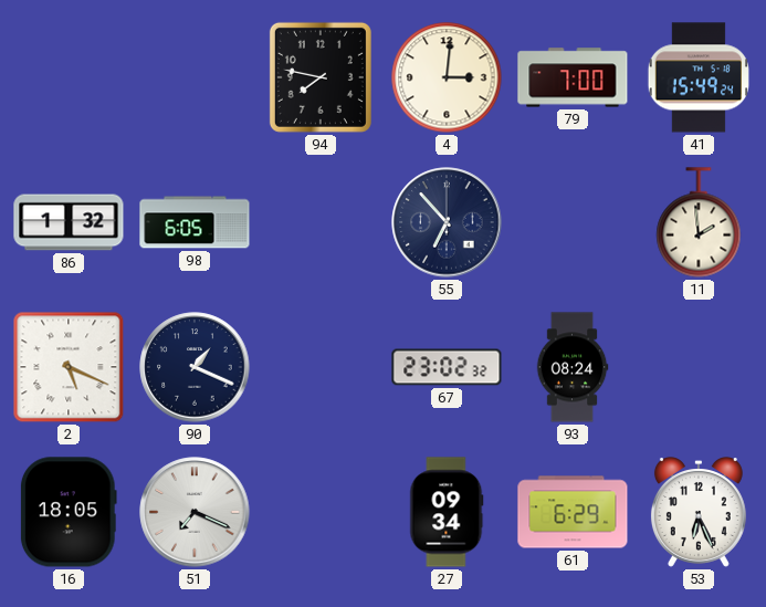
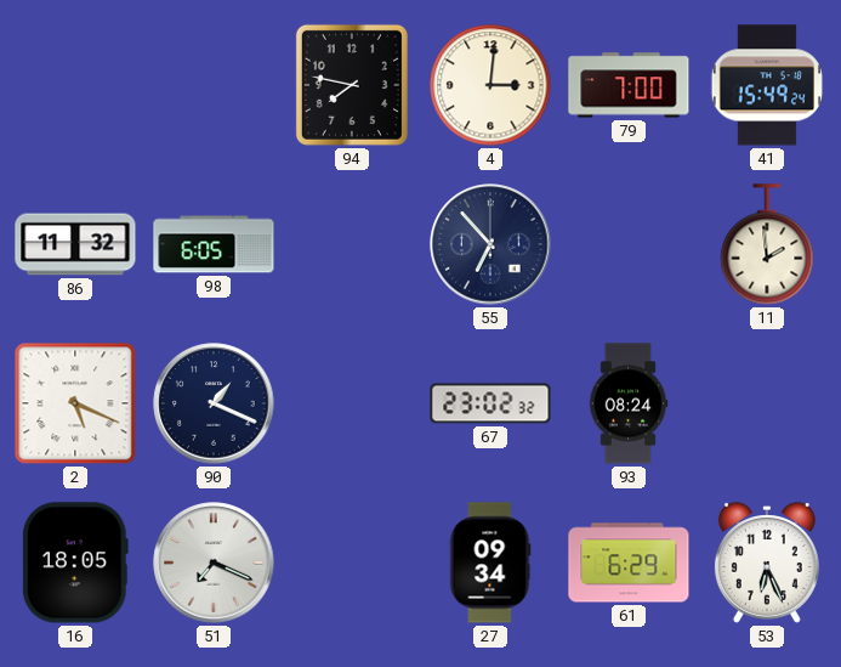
86: 1:32 -> 11:32 (75, 244)
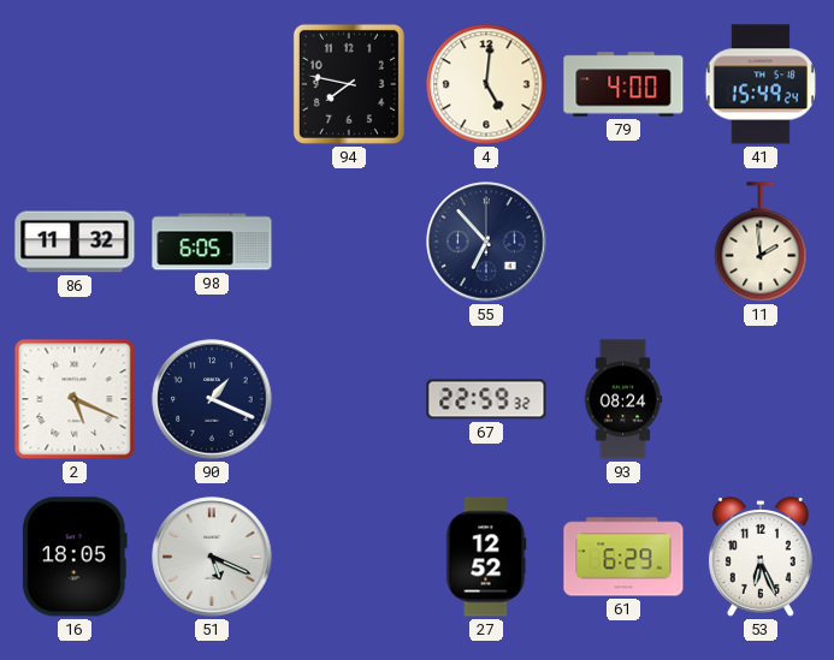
4: 3:01 -> 5:01 (486, 84)
79: 7:00 -> 4:00 (623, 84)
67: 23:02 -> 22:59 (486, 399)
51: 7:19 -> 5:19 (212, 557)
27: 09:34 -> 12:52 (486, 557)
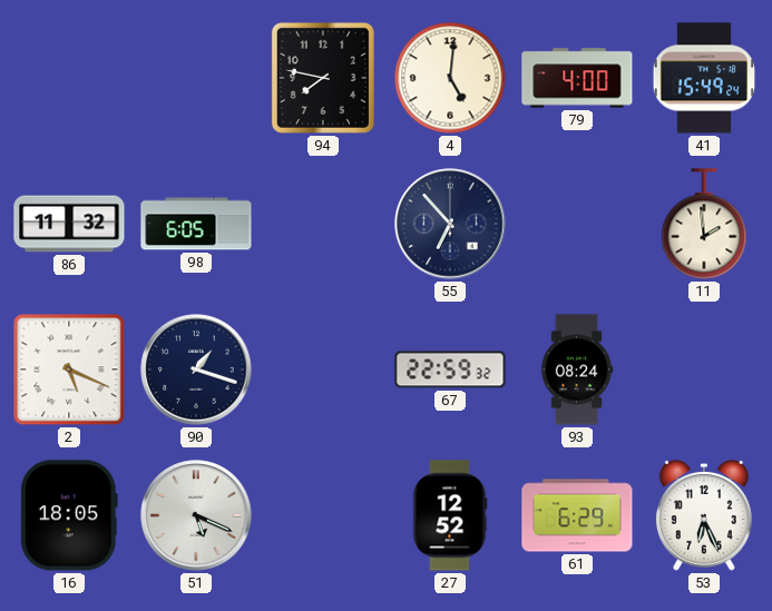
90: 1:19 -> 1:18 (196, 369)
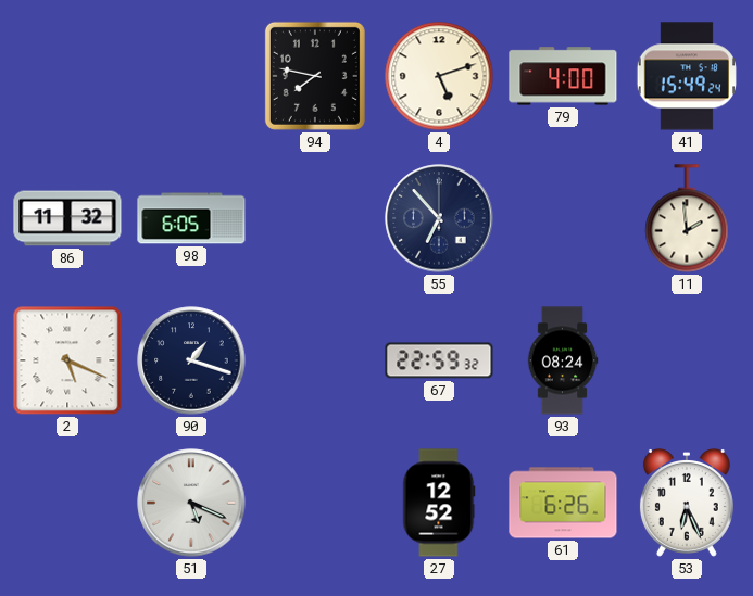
4: 5:01 -> 5:12 (439, 76)
16: 18:05 -> none (69, 515)
61: 6:29 -> 6:26 (563, 503)
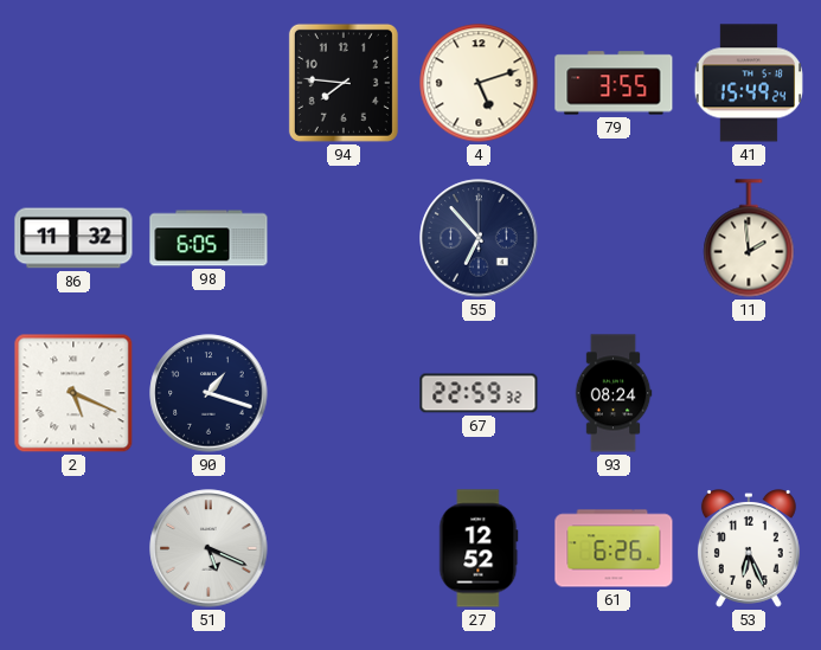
94: 7:47 -> 7:46 (344, 83)
79: 4:00 -> 3:55 (614, 83)
